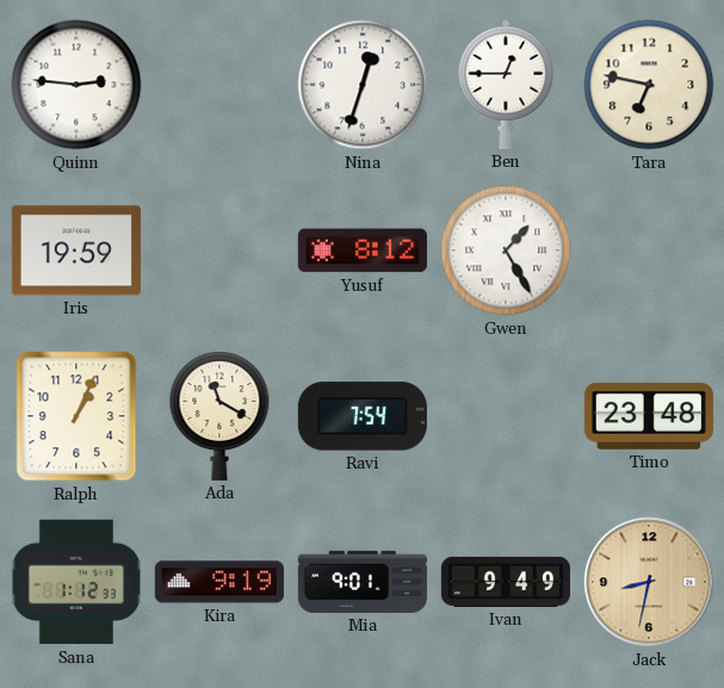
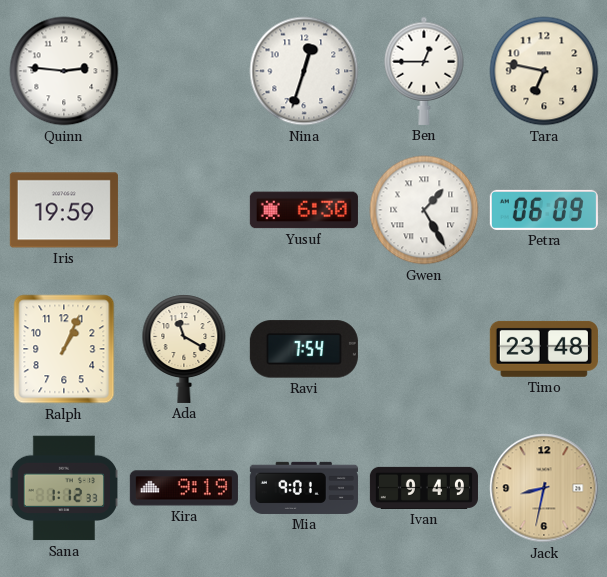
Yusuf: 8:12 -> 6:30 (304, 210)
Petra: none -> 06:09 (544, 210)
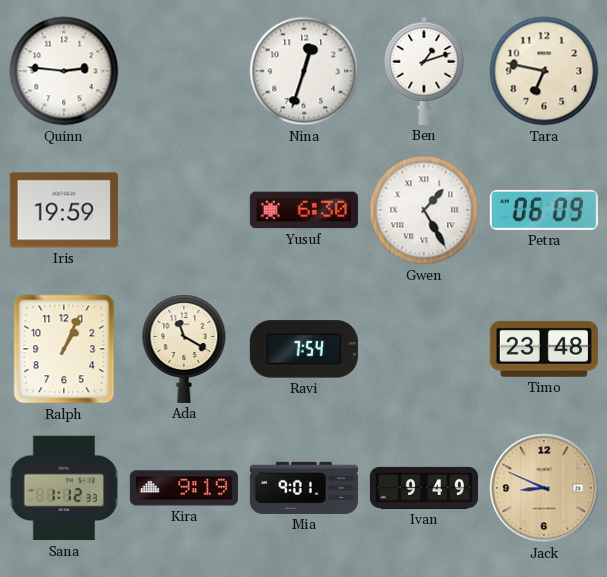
Ben: 12:45 -> 1:12 (424, 71)
Jack: 8:32 -> 8:49 (544, 488)
